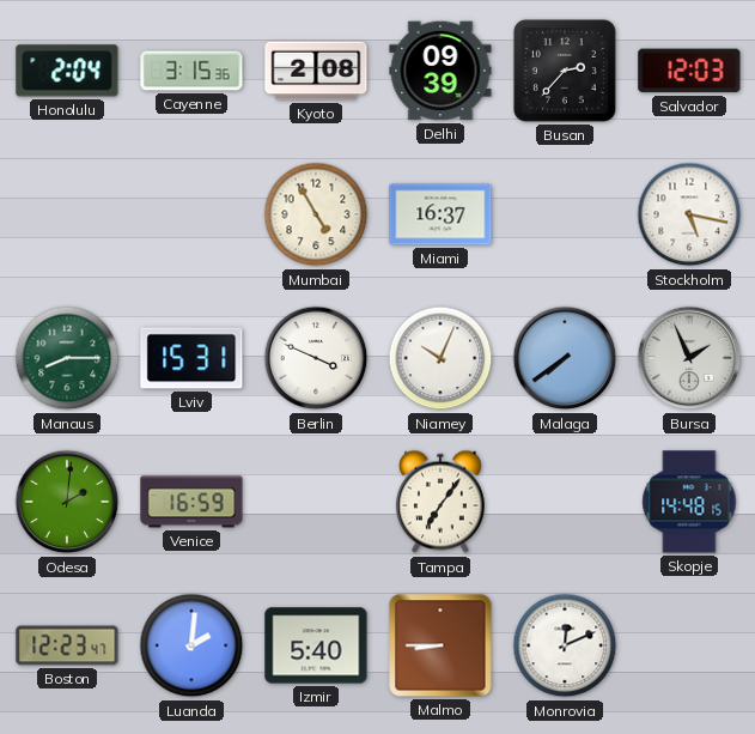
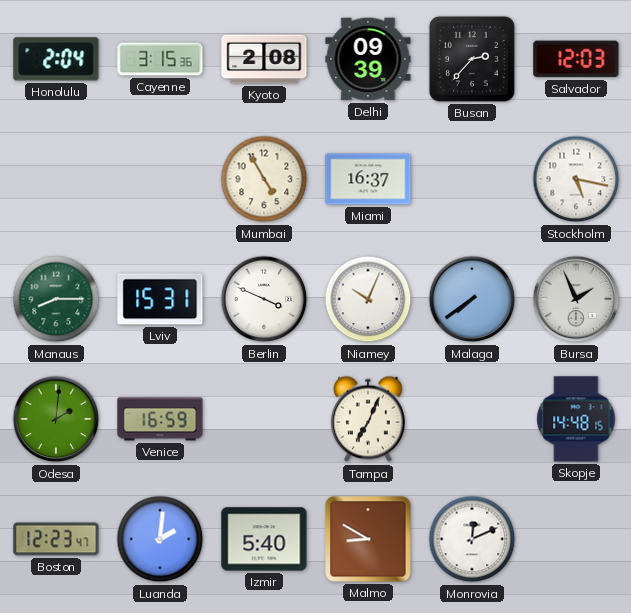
Tampa: 7:06 -> 7:04 (368, 419)
Malmo: 8:45 -> 8:50 (368, 539)
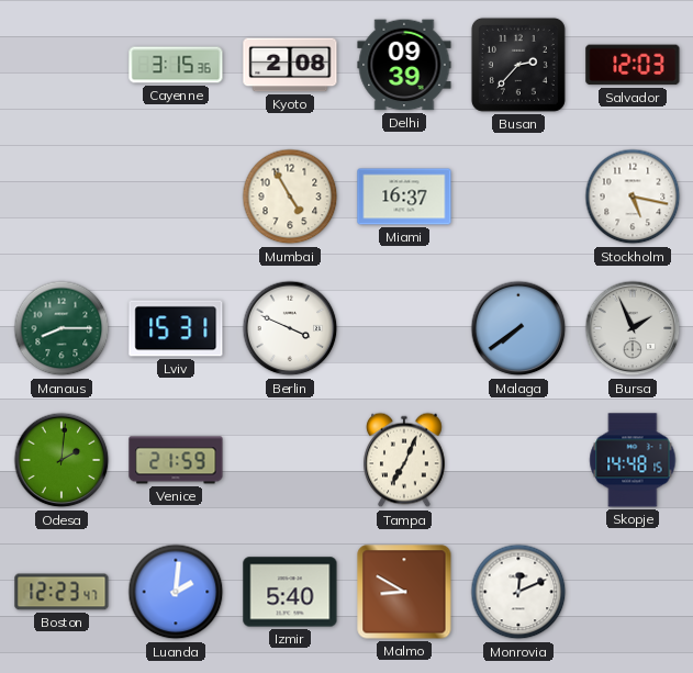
Honolulu: 2:04 -> none (56, 59)
Niamey: 10:04 -> none (368, 299)
Venice: 16:59 -> 21:59 (176, 460)
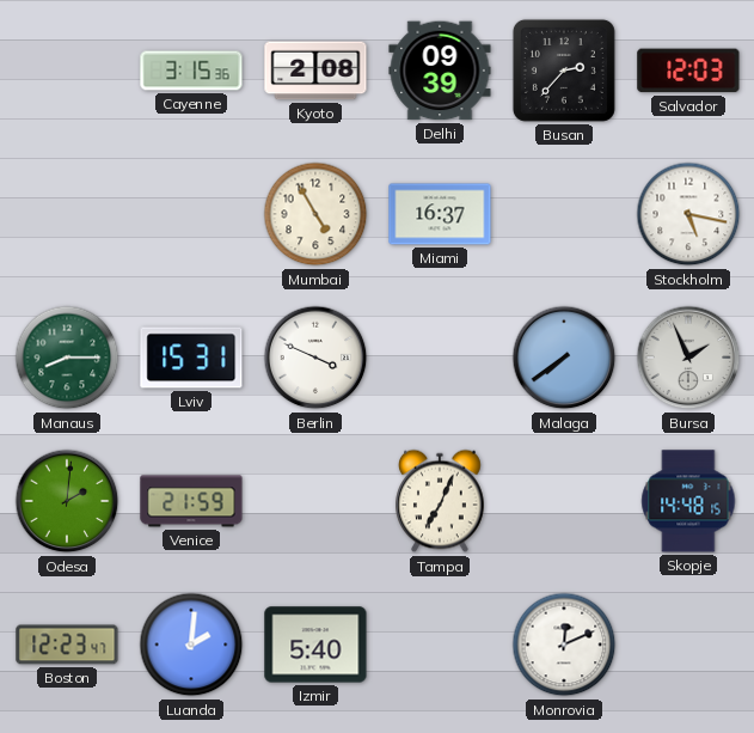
Malmo: 8:50 -> none (404, 592)
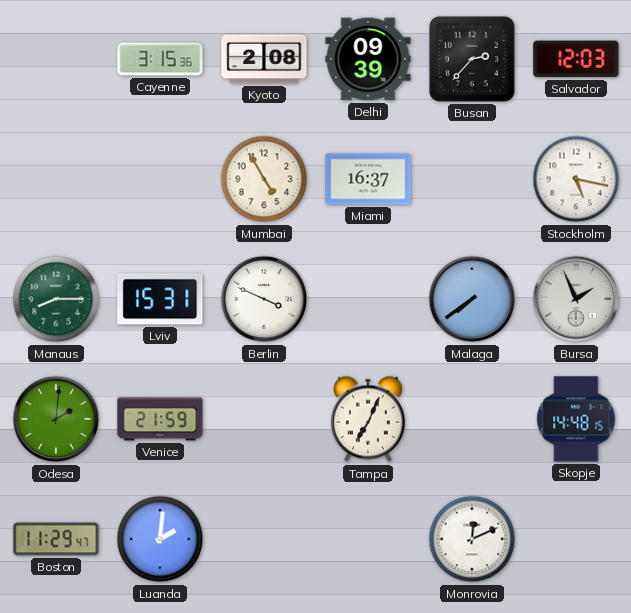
Boston: 12:23 -> 11:29 (56, 539)
Izmir: 5:40 -> none (315, 645)
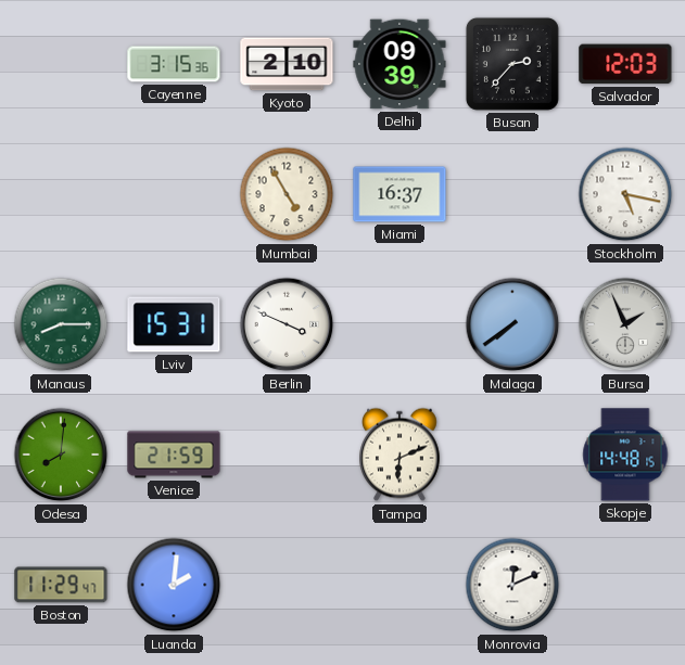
Kyoto: 2:08 -> 2:10 (287, 64)
Odesa: 2:01 -> 8:01 (61, 455)
Tampa: 7:04 -> 6:11 (399, 455)
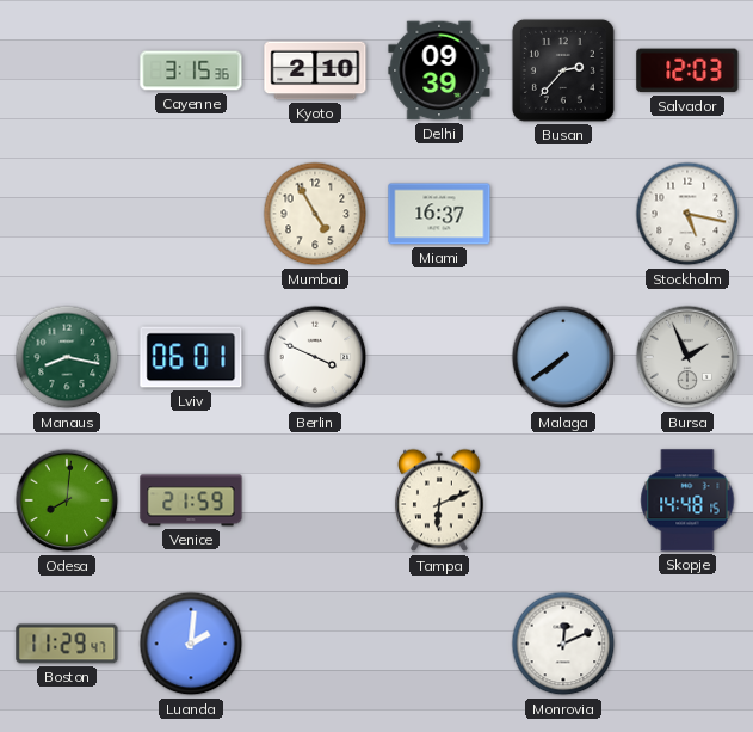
Manaus: 8:15 -> 8:17 (67, 357)
Lviv: 15:31 -> 06:01 (191, 357)
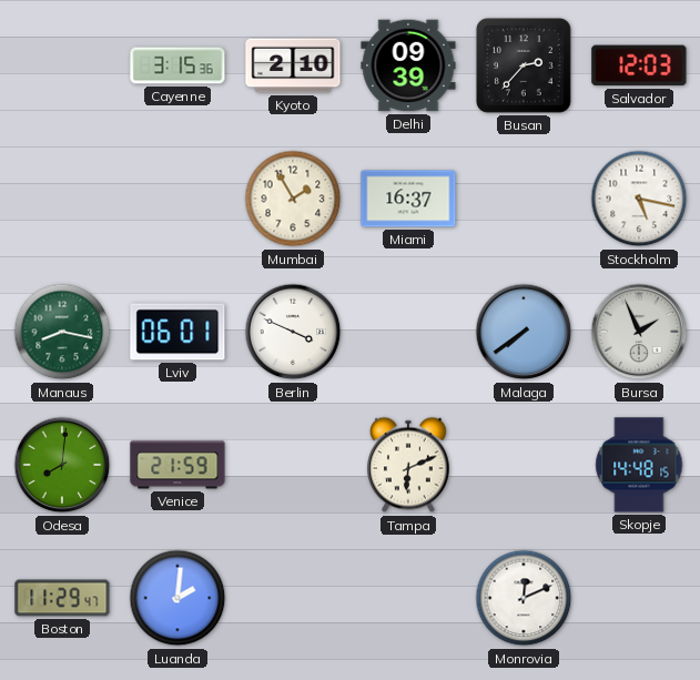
Mumbai: 4:55 -> 1:55 (293, 199)
